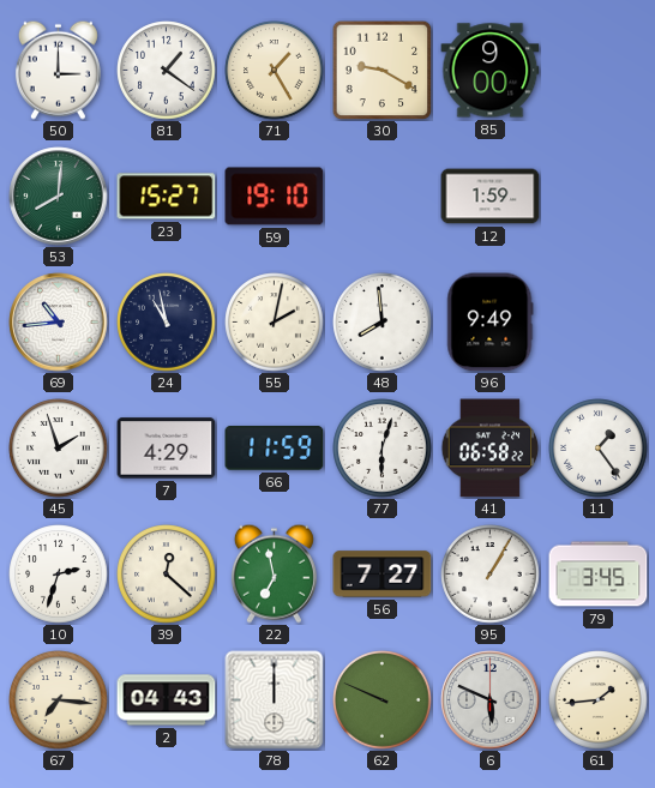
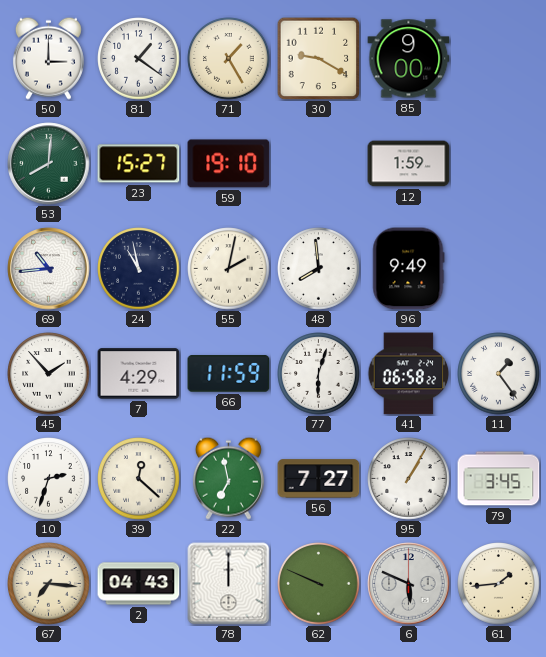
45: 1:57 -> 1:53 (49, 374)
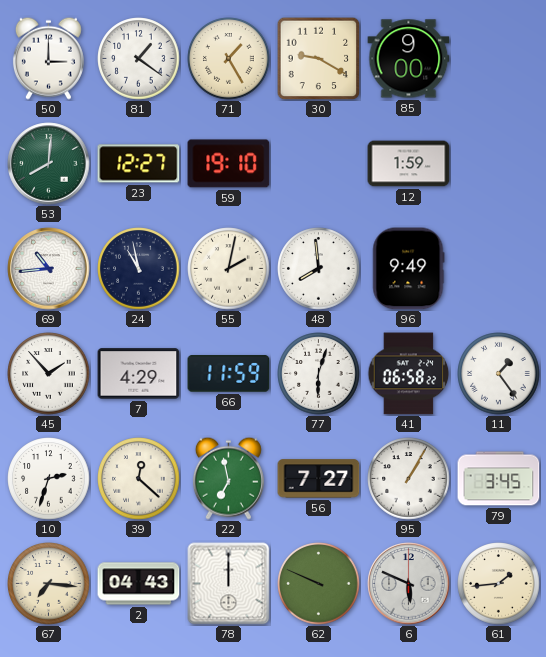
23: 15:27 -> 12:27 (139, 164)
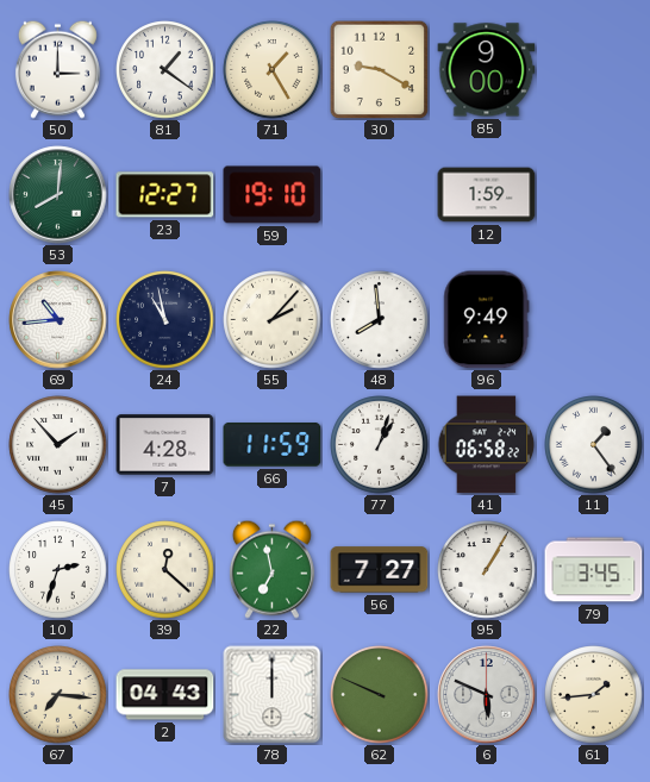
55: 2:02 -> 2:07 (273, 320)
7: 4:29 -> 4:28 (165, 445)
77: 6:03 -> 1:03 (380, 445)
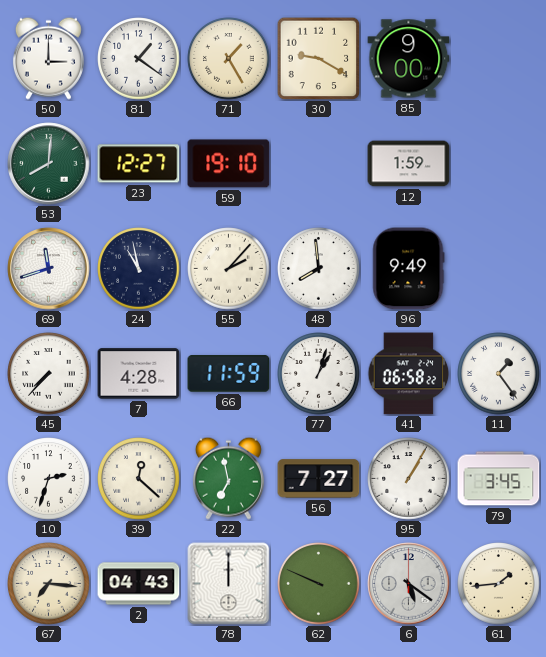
69: 10:44 -> 11:42 (49, 269)
45: 1:53 -> 7:37 (49, 374)
6: 5:49 -> 5:21 (409, 584)
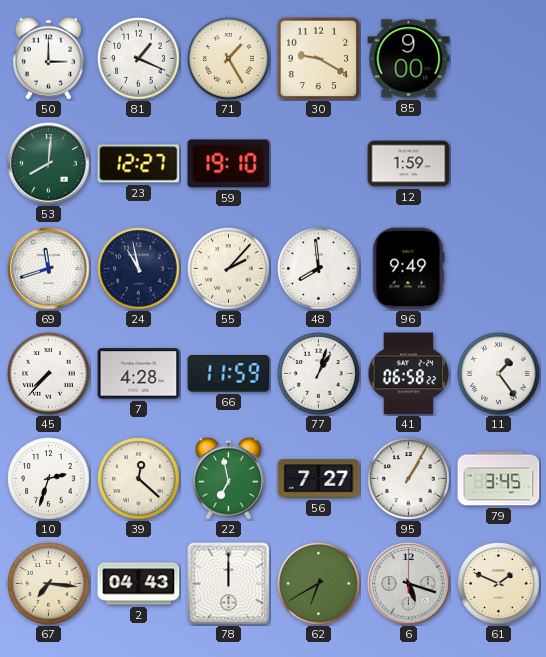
81: 1:21 -> 1:19 (139, 59)
62: 9:49 -> 6:40 (319, 584)
6: 5:21 -> 5:18 (409, 584)
61: 1:44 -> 1:49 (499, 584)
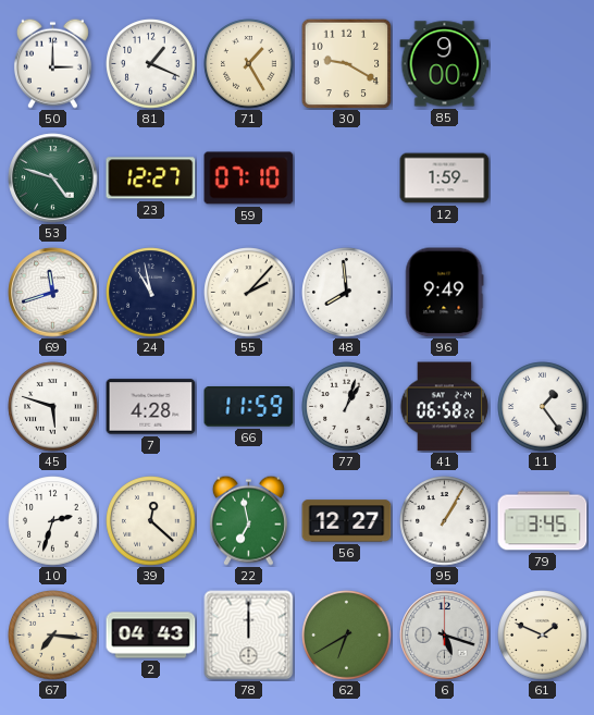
53: 8:01 -> 4:48 (53, 178)
59: 19:10 -> 07:10 (249, 178)
45: 7:37 -> 5:48 (53, 407)
56: 7:27 -> 12:27 (347, 521)
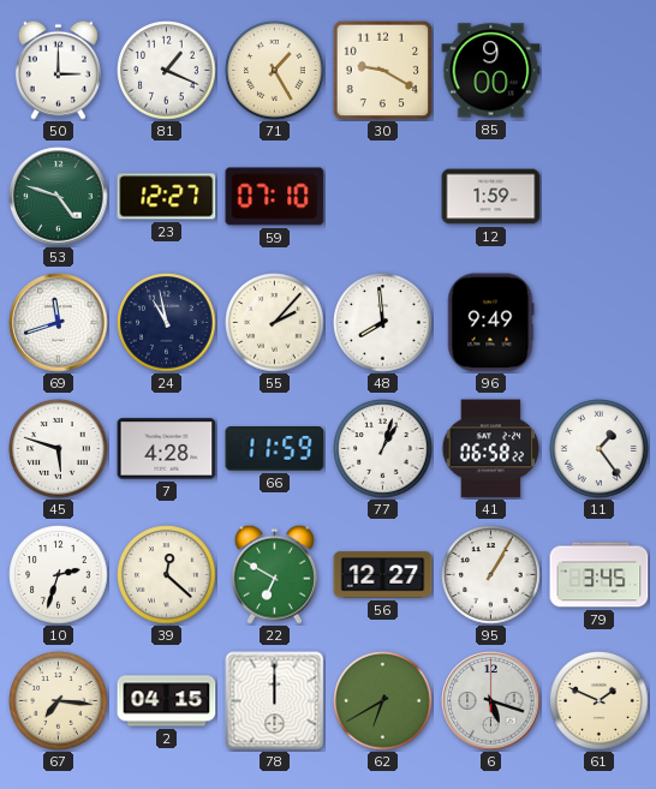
22: 6:58 -> 6:50 (274, 574)
2: 04:43 -> 04:15 (167, 701)
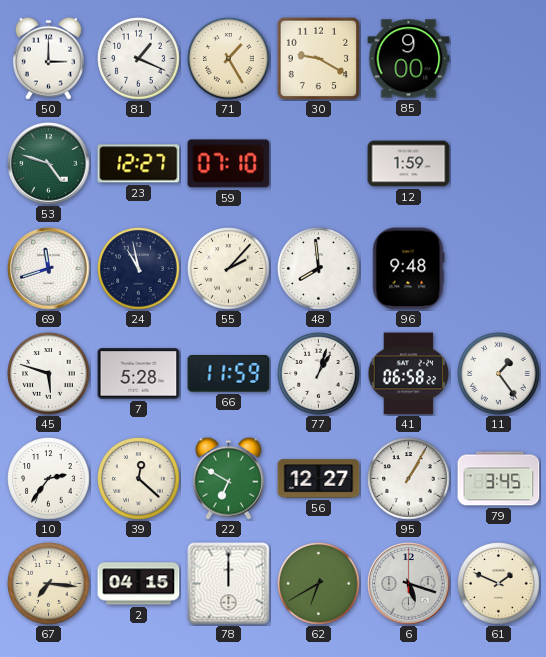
96: 9:49 -> 9:48 (409, 269)
7: 4:28 -> 5:28 (139, 374)
10: 2:33 -> 2:36 (49, 479)
